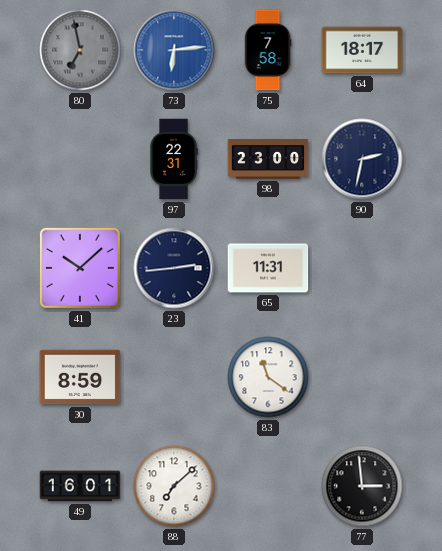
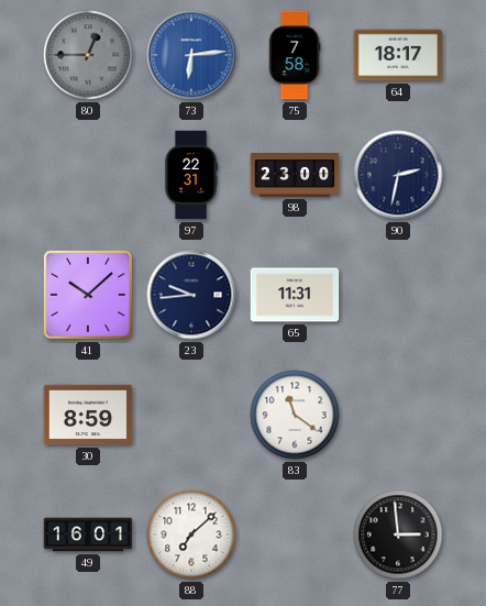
80: 6:58 -> 12:45 (88, 55)
23: 2:44 -> 9:44 (191, 295)
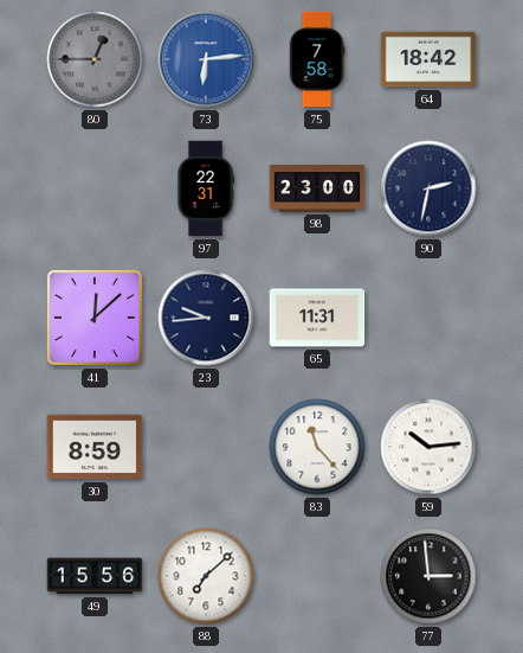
64: 18:17 -> 18:42 (428, 59)
41: 10:08 -> 12:08 (95, 318)
83: 11:21 -> 11:23 (317, 447)
59: none -> 10:14 (428, 447)
49: 16:01 -> 15:56 (95, 576)
